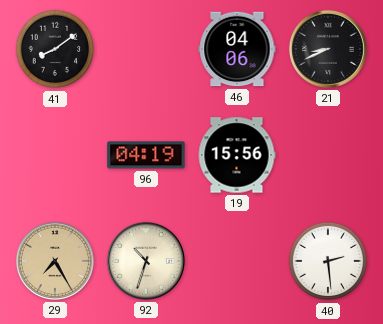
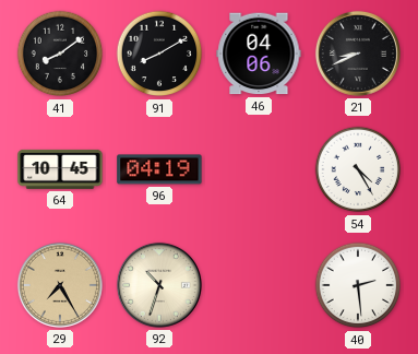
91: none -> 8:10 (159, 54)
64: none -> 10:45 (60, 169)
19: 15:56 -> none (237, 155)
54: none -> 4:25 (358, 169)
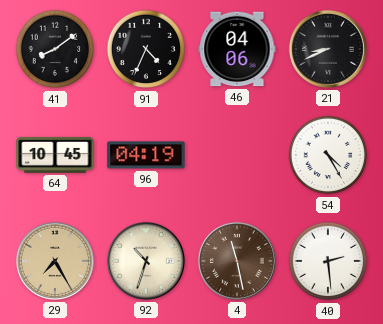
91: 8:10 -> 4:34 (146, 49)
4: none -> 11:28 (237, 261)
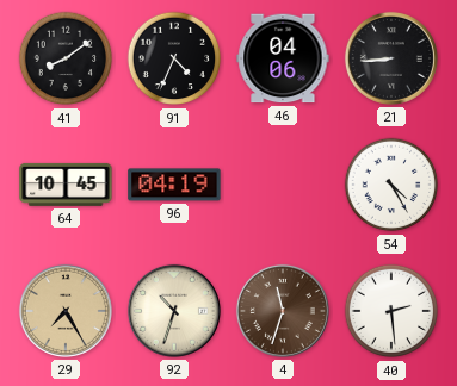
21: 8:41 -> 8:44 (391, 58)
4: 11:28 -> 11:33 (283, 311)
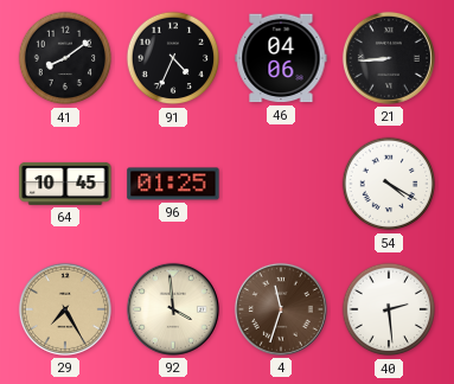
96: 04:19 -> 01:25 (173, 184)
54: 4:25 -> 4:20 (389, 184)
92: 10:33 -> 3:59 (173, 309)
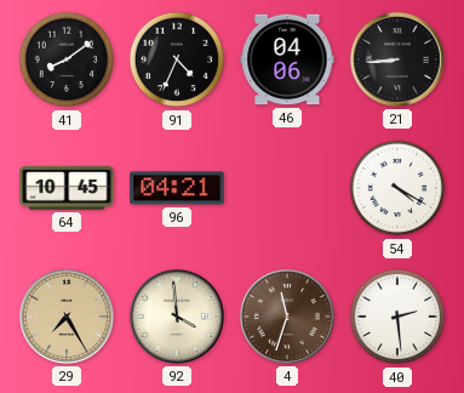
96: 01:25 -> 04:21 (177, 188)
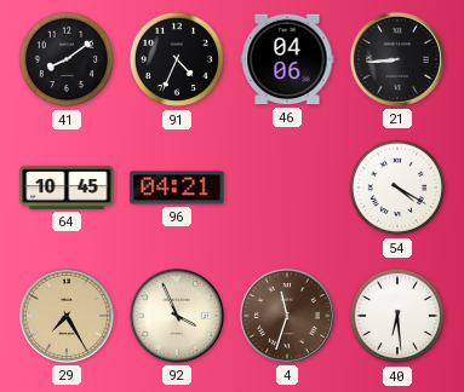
92: 3:59 -> 3:56 (177, 316)
40: 2:29 -> 6:29 (397, 316)
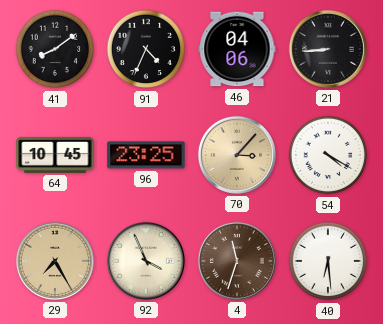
96: 04:21 -> 23:25 (146, 155)
70: none -> 3:07 (237, 155)
